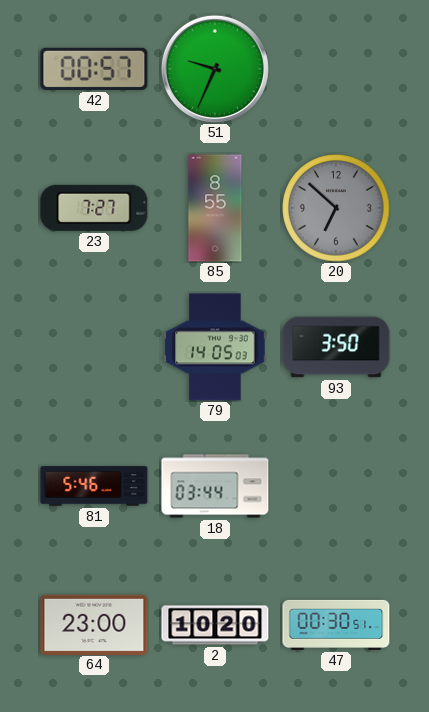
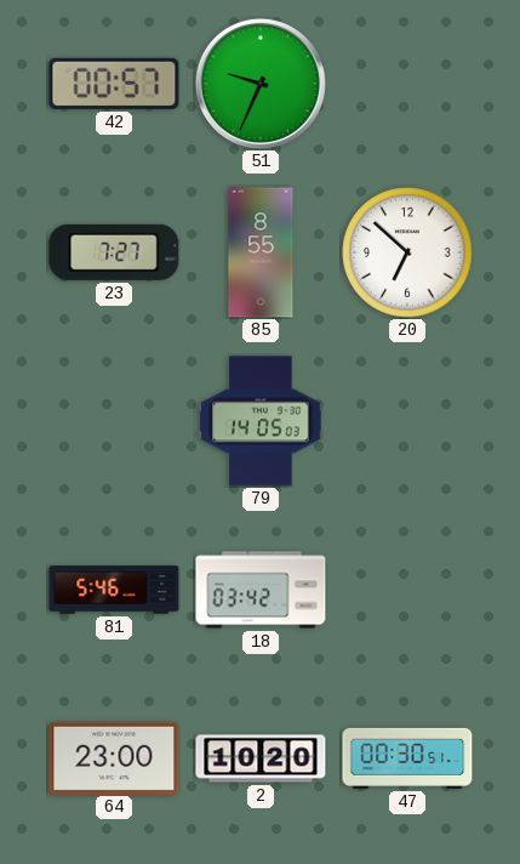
20 dial: grey -> white (407, 252)
93: 3:50 -> none (336, 347)
18: 03:44 -> 03:42 (261, 590)
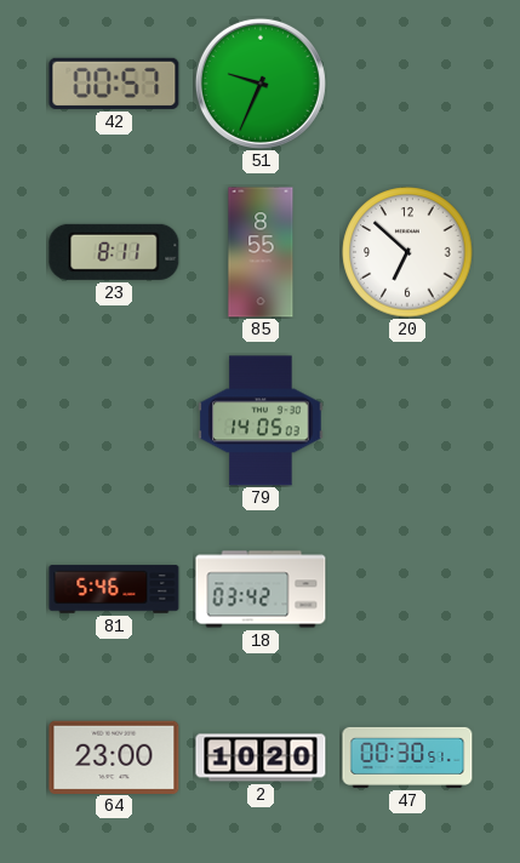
23: 7:27 -> 8:11 (114, 252)
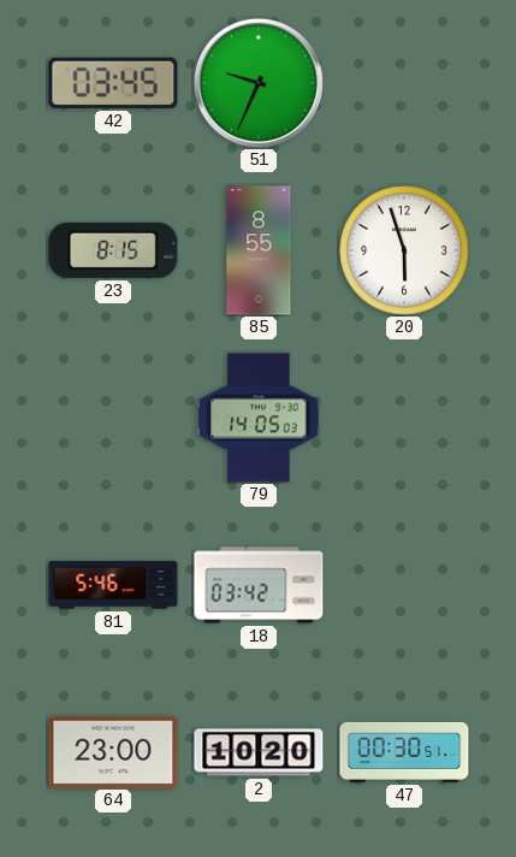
42: 00:57 -> 03:45 (113, 83)
23: 8:11 -> 8:15 (113, 250)
20: 6:52 -> 5:57 (404, 250)
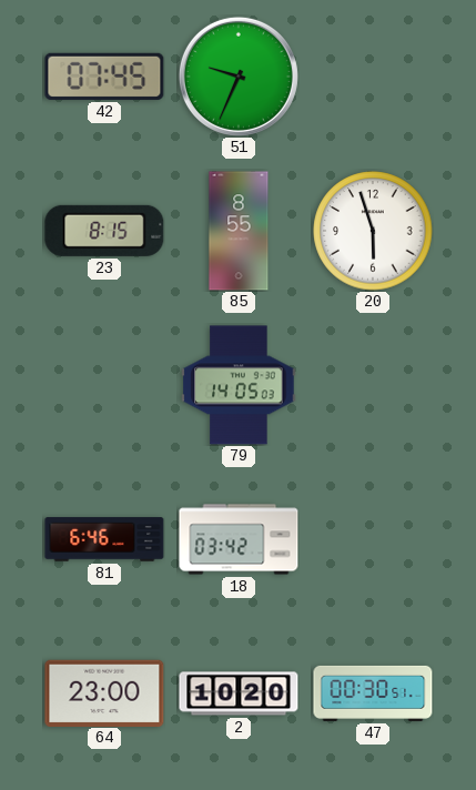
42: 03:45 -> 07:45 (104, 77)
81: 5:46 -> 6:46 (104, 539)
